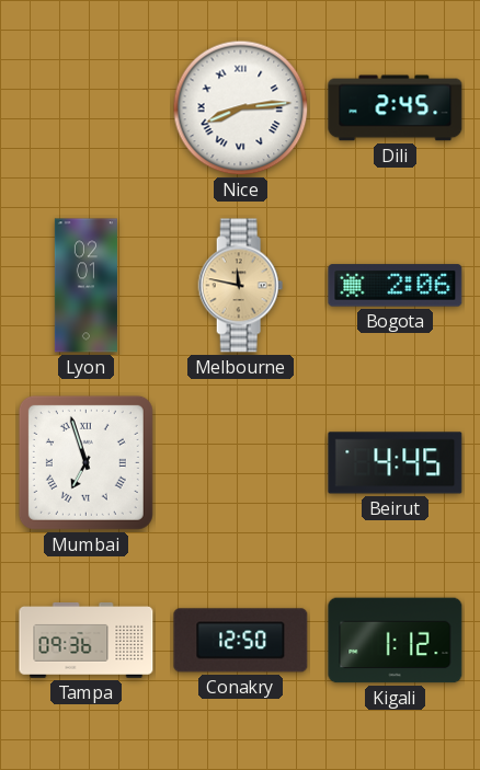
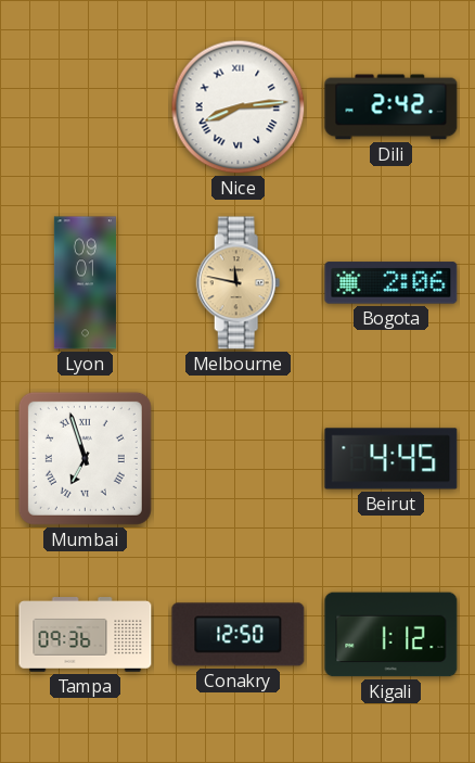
Dili: 2:45 -> 2:42 (391, 107)
Lyon: 02:01 -> 09:01 (85, 283)
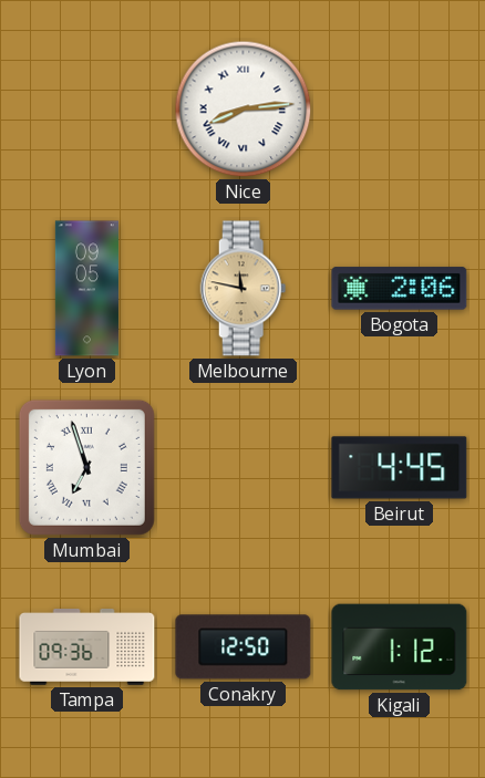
Dili: 2:42 -> none (391, 107)
Lyon: 09:01 -> 09:05 (86, 289)
